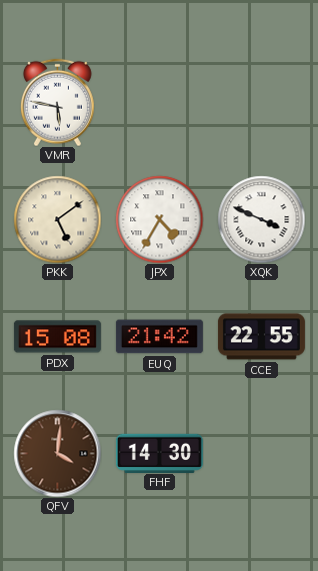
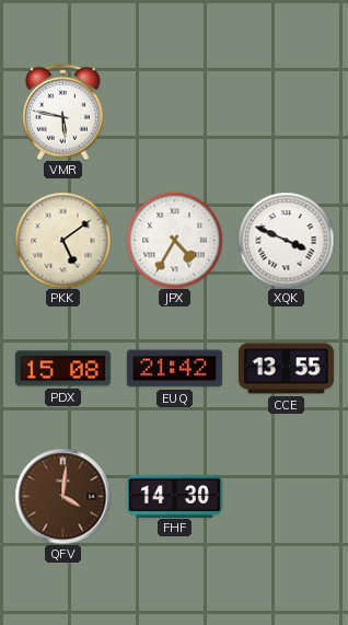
CCE: 22:55 -> 13:55 (286, 369)
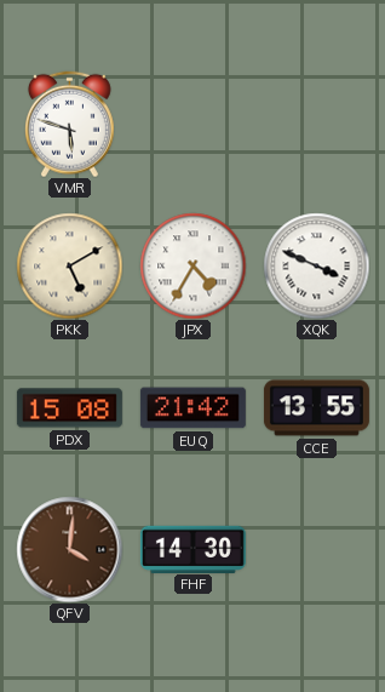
VMR: 5:47 -> 5:48 (69, 124)
PKK: 5:09 -> 5:10 (69, 265)
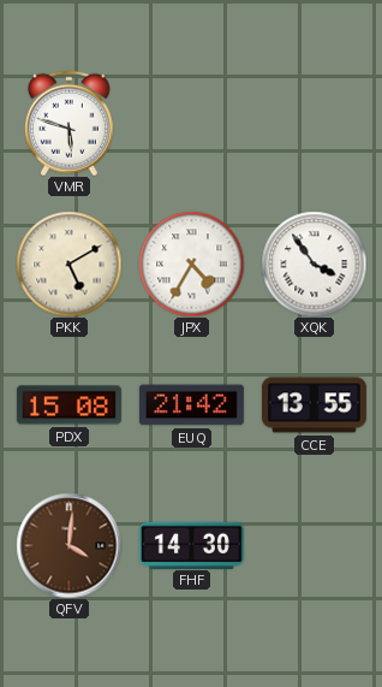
XQK: 3:49 -> 3:54 (314, 263)
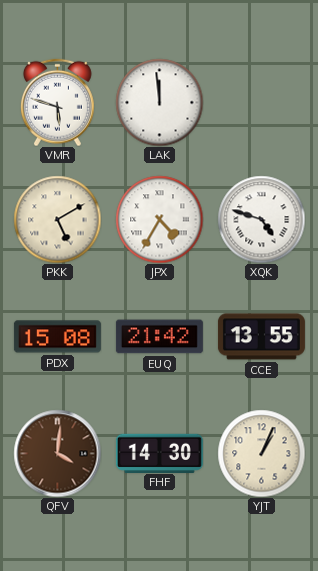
LAK: none -> 11:59 (159, 102)
XQK: 3:54 -> 4:48 (261, 219)
YJT: none -> 1:04 (261, 453)
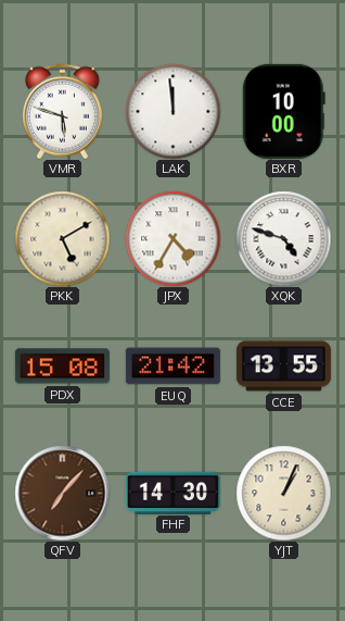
BXR: none -> 10:00 (283, 111)
QFV: 4:01 -> 7:07 (62, 493)
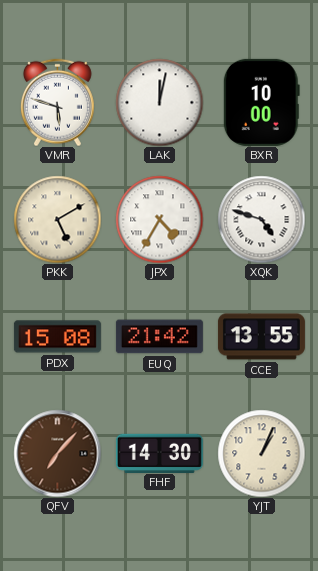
LAK: 11:59 -> 12:02 (159, 102)
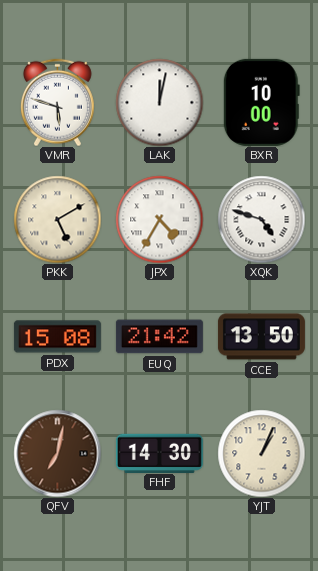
CCE: 13:55 -> 13:50 (261, 337)
QFV: 7:07 -> 7:02 (57, 453)
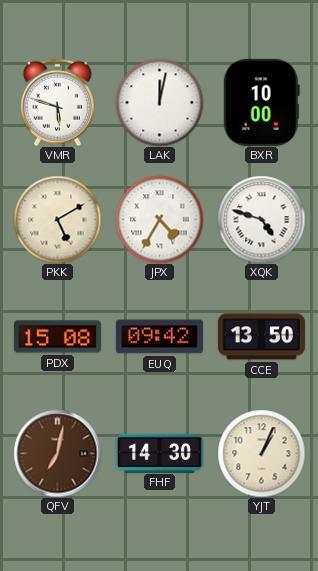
EUQ: 21:42 -> 09:42 (159, 337)
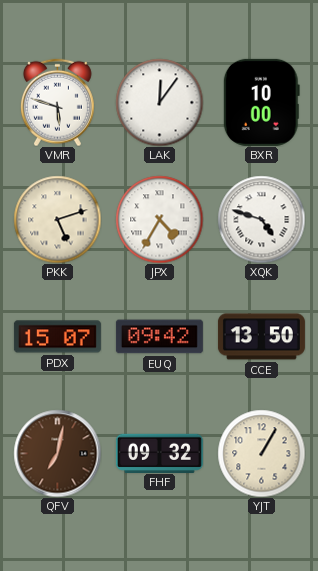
LAK: 12:02 -> 12:06 (159, 102)
PKK: 5:10 -> 5:12 (57, 219)
PDX: 15:08 -> 15:07 (57, 337)
FHF: 14:30 -> 09:32 (159, 453)
YJT: 1:04 -> 1:05 (261, 453)
